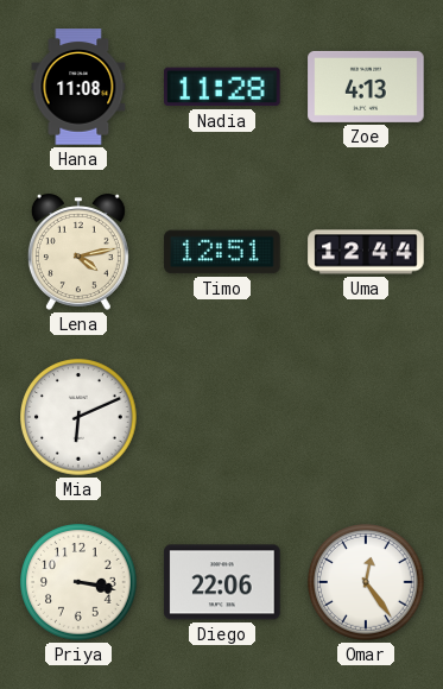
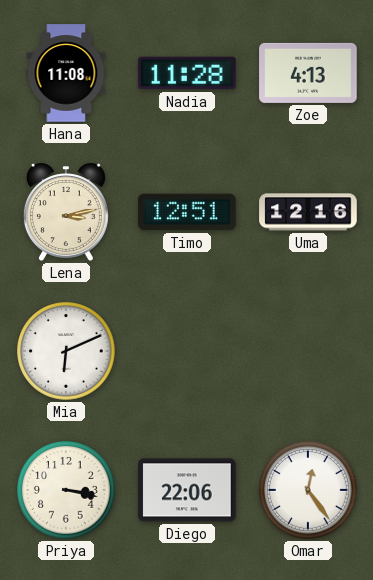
Lena: 4:13 -> 3:13 (66, 212)
Uma: 12:44 -> 12:16 (308, 212)
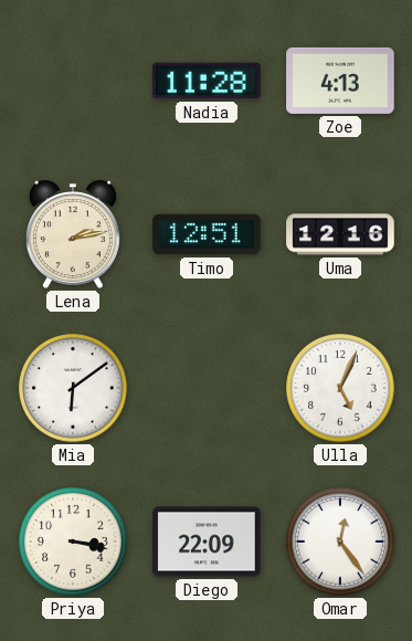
Hana: 11:08 -> none (66, 73)
Lena: 3:13 -> 2:13 (73, 234)
Mia: 6:11 -> 6:09 (73, 388)
Ulla: none -> 5:04 (340, 388)
Diego: 22:06 -> 22:09 (207, 542)
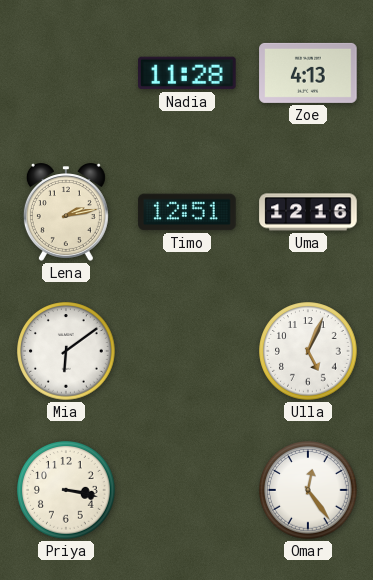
Diego: 22:09 -> none (207, 542)
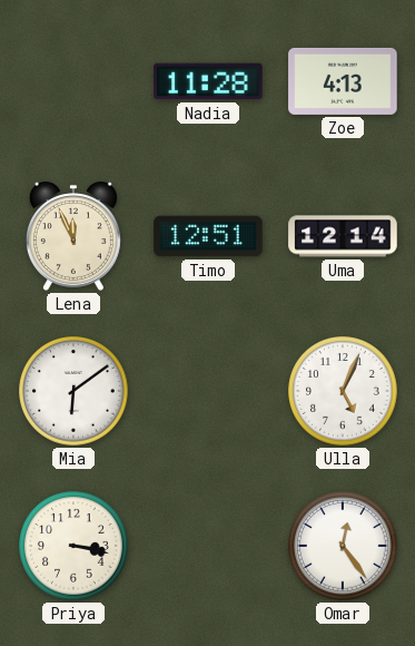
Lena: 2:13 -> 11:56 (73, 236)
Uma: 12:16 -> 12:14 (343, 236)
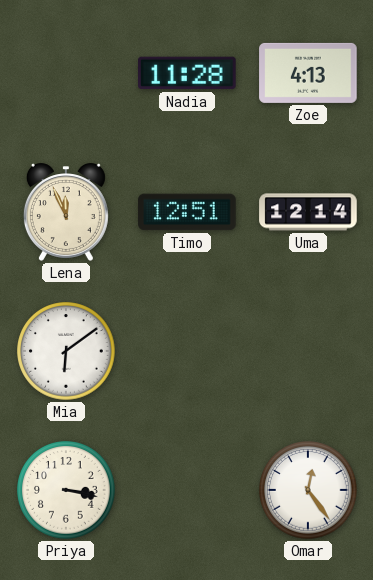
Ulla: 5:04 -> none (343, 391)
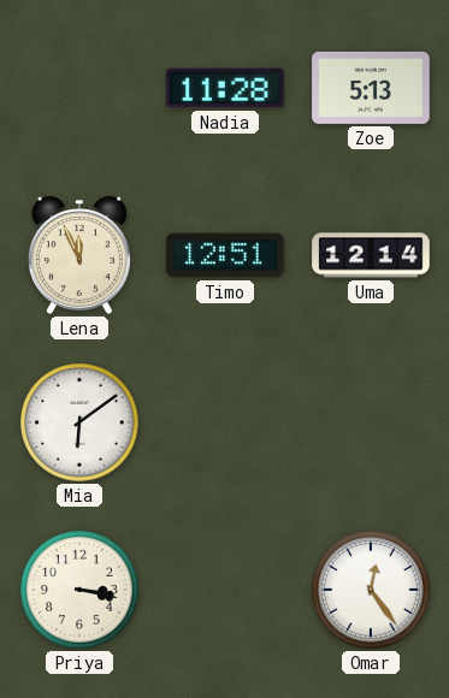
Zoe: 4:13 -> 5:13 (371, 88)
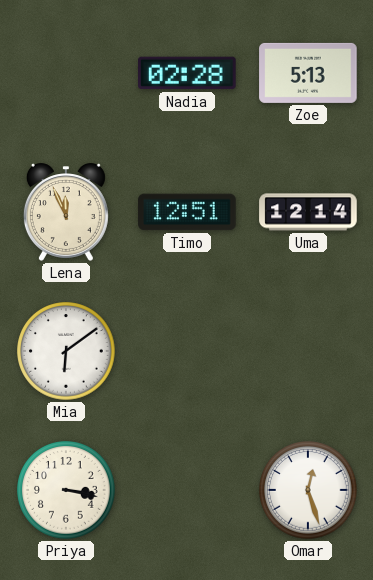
Nadia: 11:28 -> 02:28 (187, 73)
Omar: 12:24 -> 12:27 (308, 490)
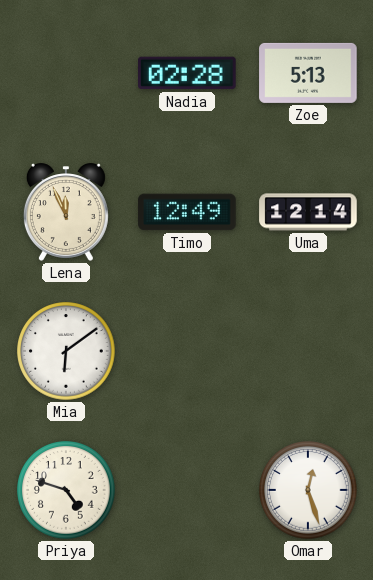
Timo: 12:51 -> 12:49 (187, 212)
Priya: 3:17 -> 4:48 (66, 490)
